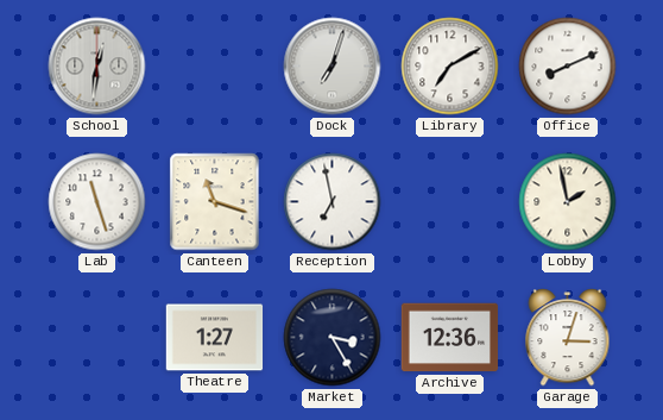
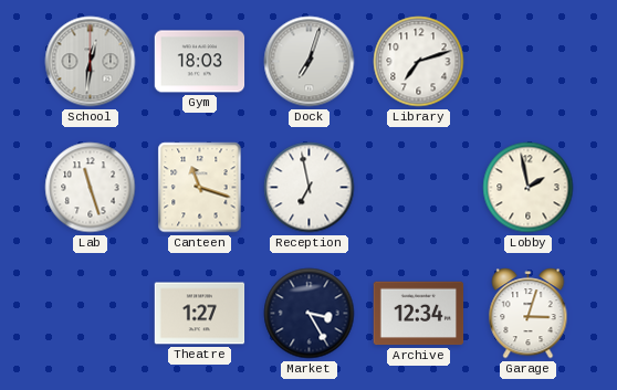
Gym: none -> 18:03 (200, 62)
Library: 7:10 -> 7:12 (419, 62)
Office: 8:11 -> none (568, 67)
Archive: 12:36 -> 12:34 (419, 314)
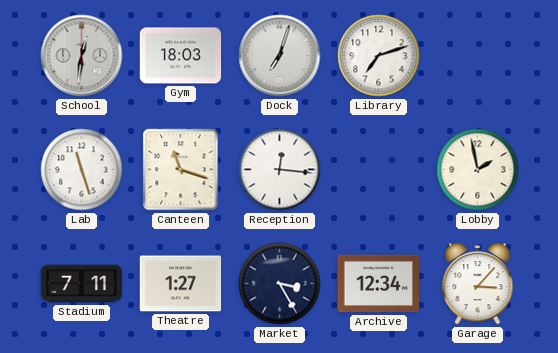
Reception: 6:58 -> 12:16 (280, 170)
Stadium: none -> 7:11 (82, 284)
Garage: 3:03 -> 3:07 (478, 284)
